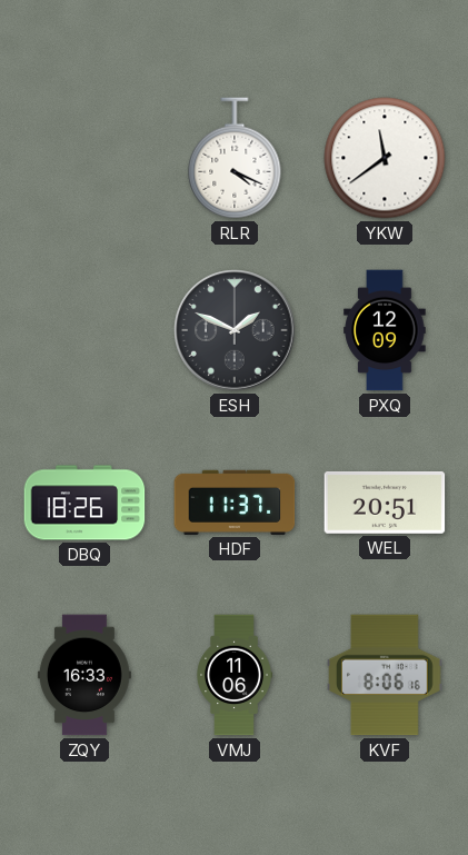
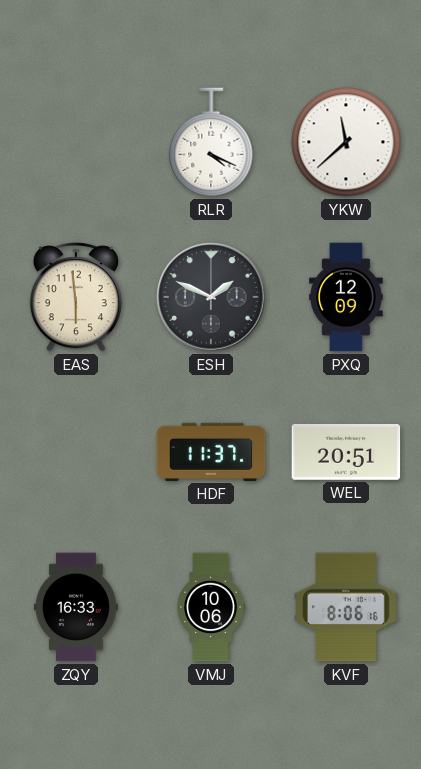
YKW: 11:39 -> 11:38 (346, 142)
EAS: none -> 5:59 (76, 297)
DBQ: 18:26 -> none (84, 503)
VMJ: 11:06 -> 10:06 (210, 607)
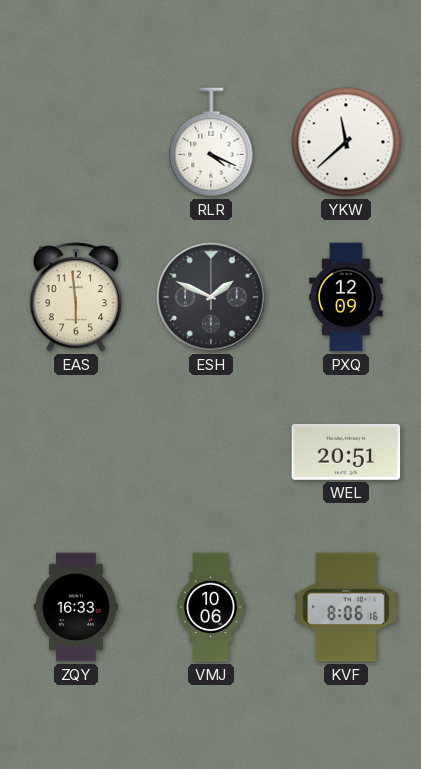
HDF: 11:37 -> none (211, 452)
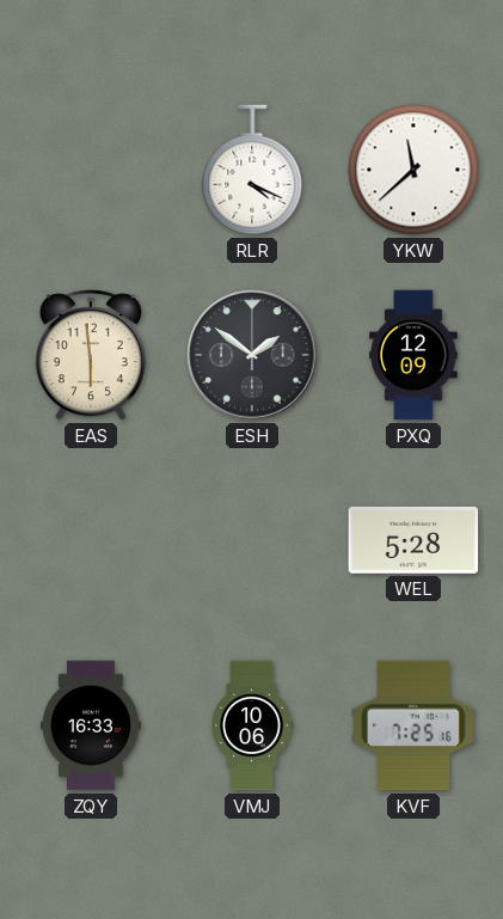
ESH: 1:49 -> 1:51 (252, 355)
WEL: 20:51 -> 5:28 (413, 540)
KVF: 8:06 -> 7:25 (415, 725)
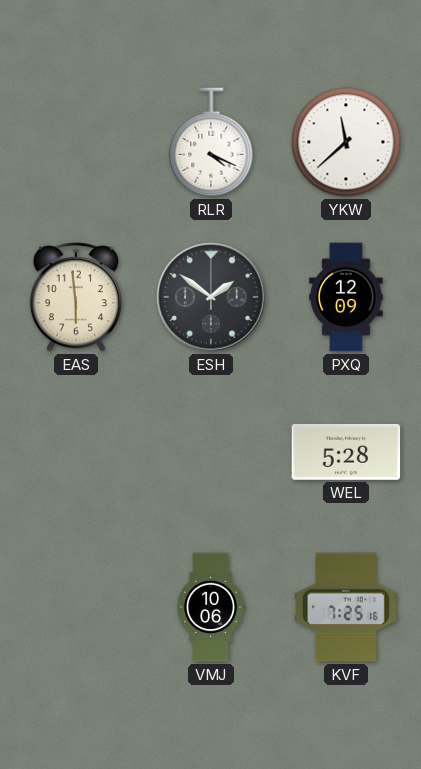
ZQY: 16:33 -> none (91, 725)
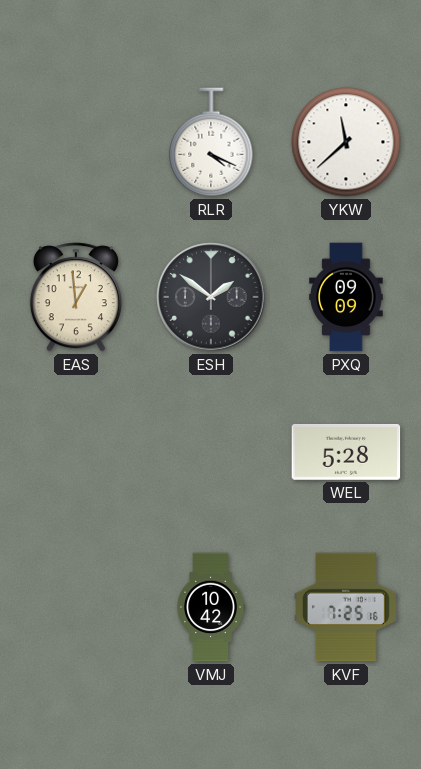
EAS: 5:59 -> 12:59 (76, 297)
PXQ: 12:09 -> 09:09 (346, 297)
VMJ: 10:06 -> 10:42 (210, 607)
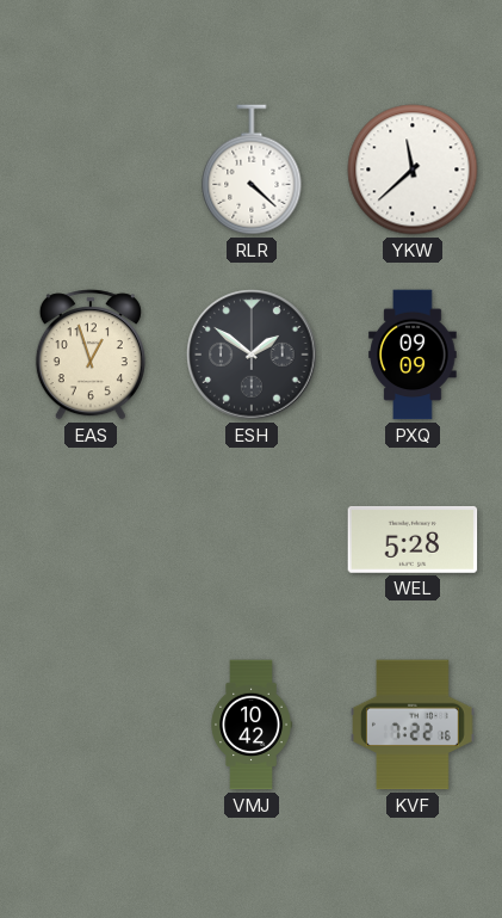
RLR: 4:19 -> 4:22 (252, 170)
EAS: 12:59 -> 12:57 (91, 355)
KVF: 7:25 -> 7:22 (414, 725)
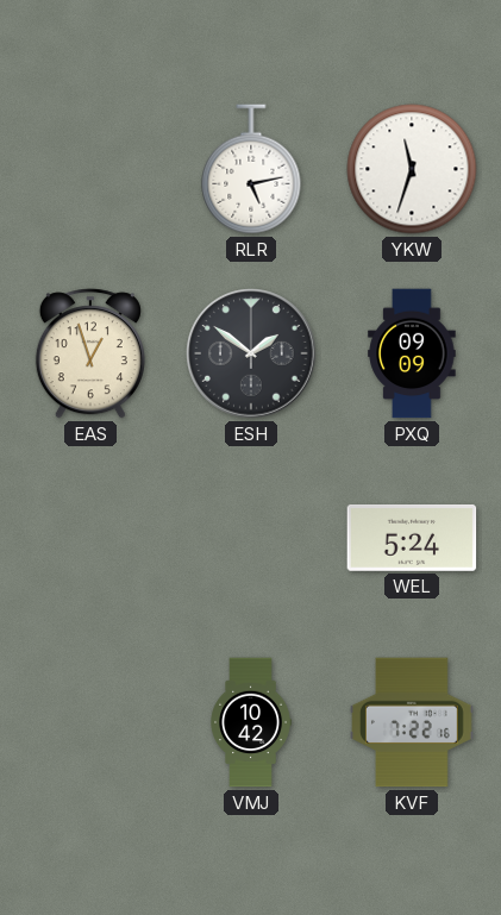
RLR: 4:22 -> 5:13 (251, 169)
YKW: 11:38 -> 11:33 (412, 169)
WEL: 5:28 -> 5:24 (412, 538)
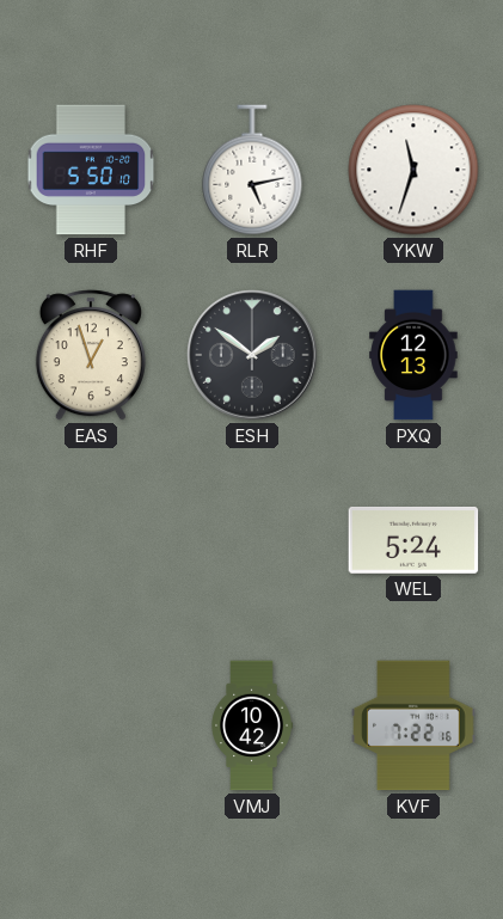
RHF: none -> 5:50 (91, 170)
PXQ: 09:09 -> 12:13 (413, 355)
